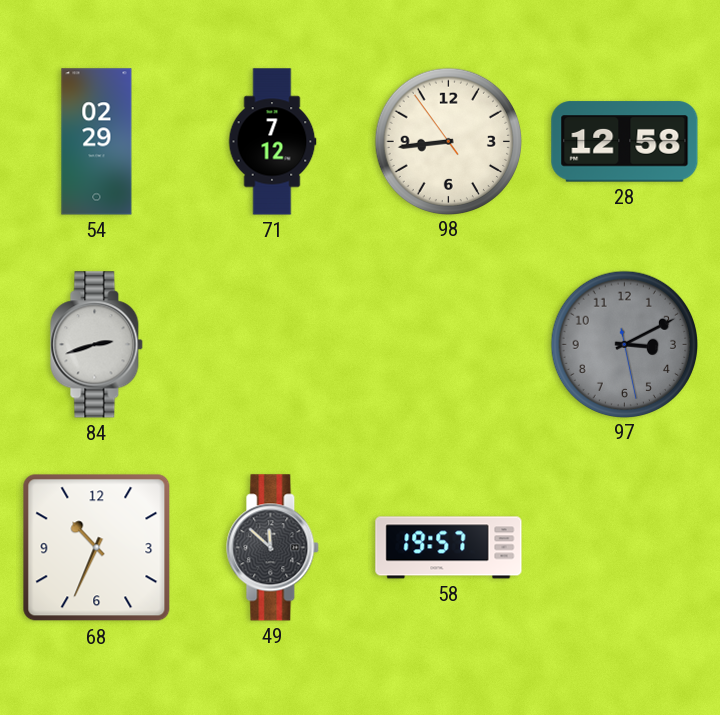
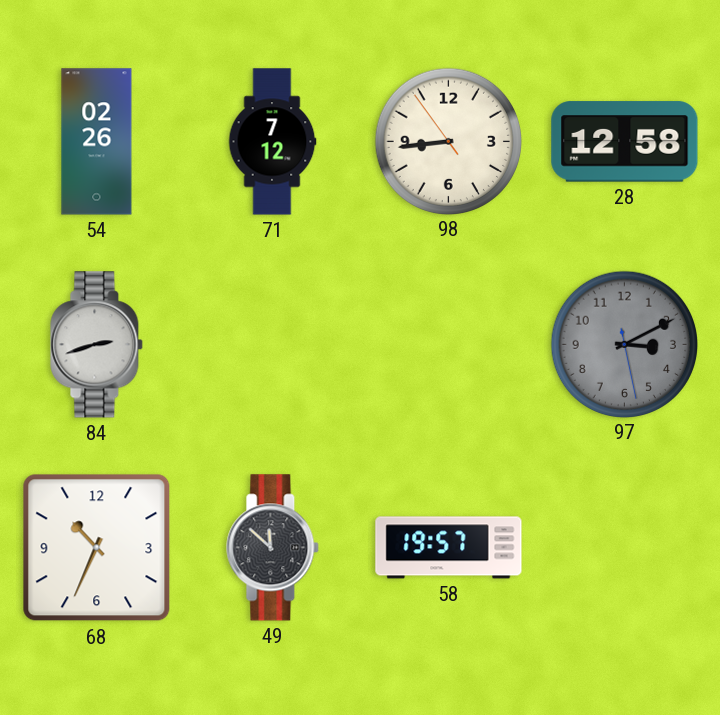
54: 02:29 -> 02:26 (97, 142)
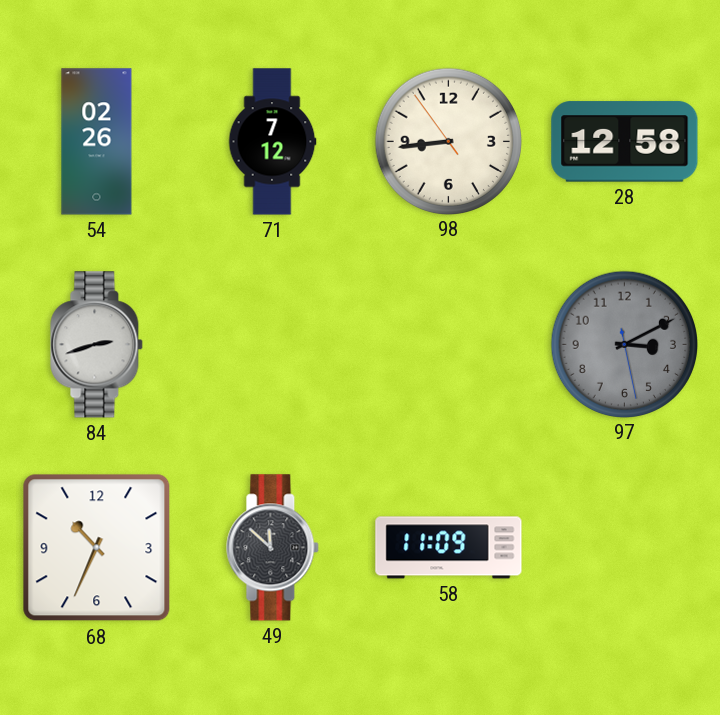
58: 19:57 -> 11:09 (449, 548)
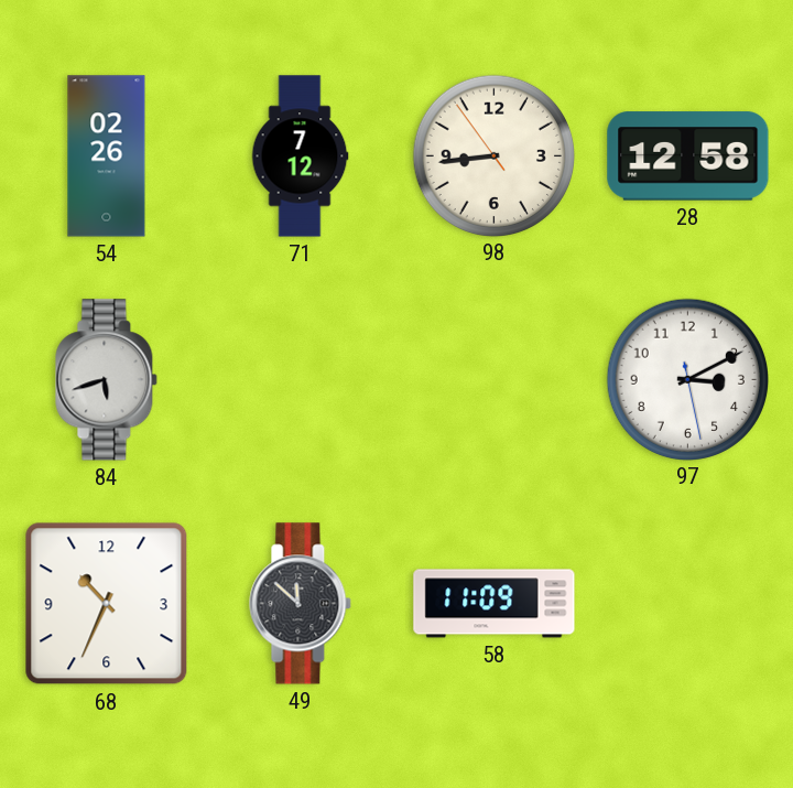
84: 2:42 -> 5:42 (107, 380)
97 dial: grey -> white (687, 379)
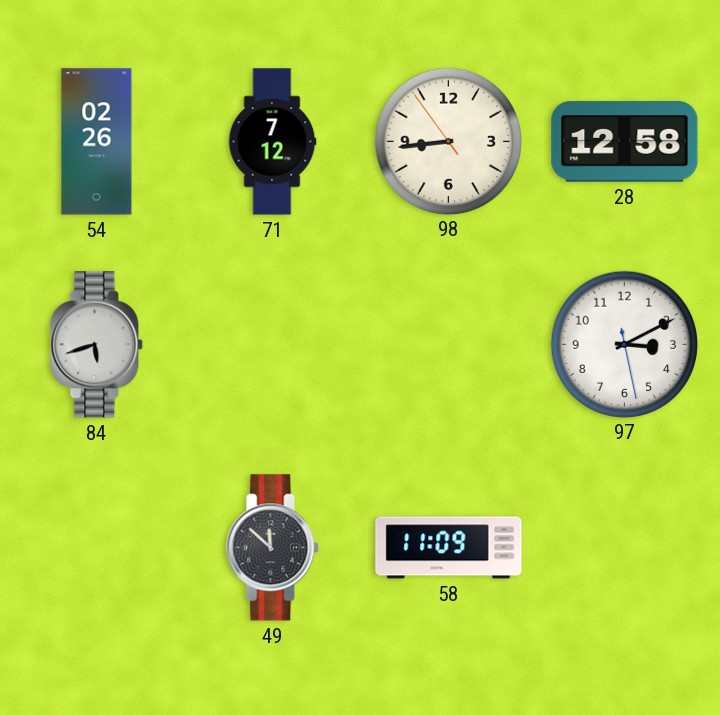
68: 10:34 -> none (107, 604)
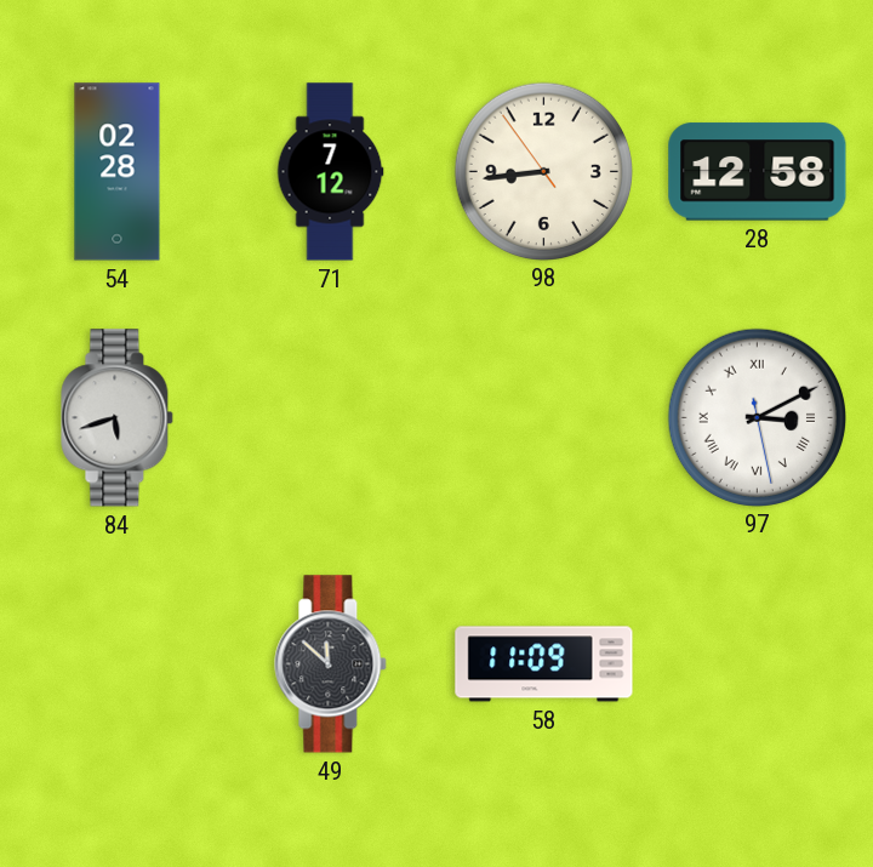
54: 02:26 -> 02:28 (118, 172)
97 numerals: Arabic -> Roman (757, 417)
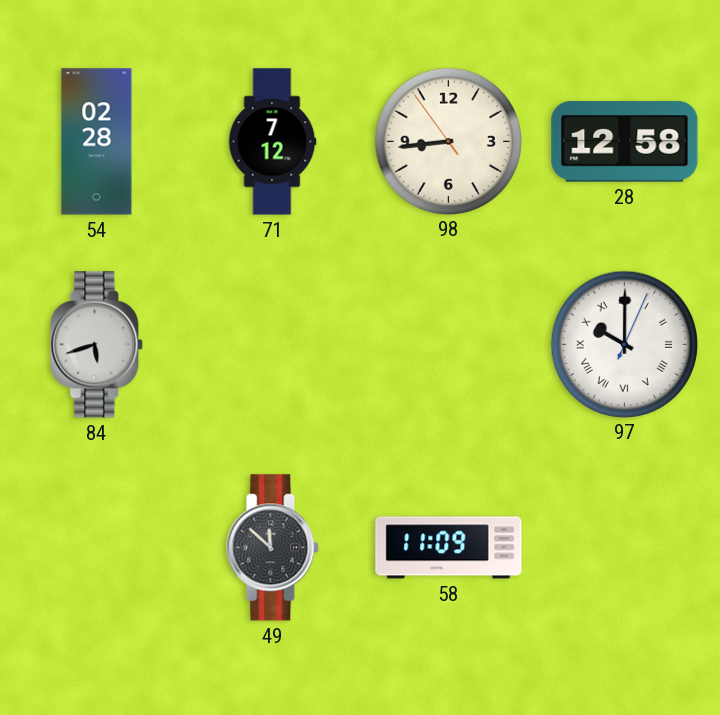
97: 3:10 -> 10:00 (624, 344)
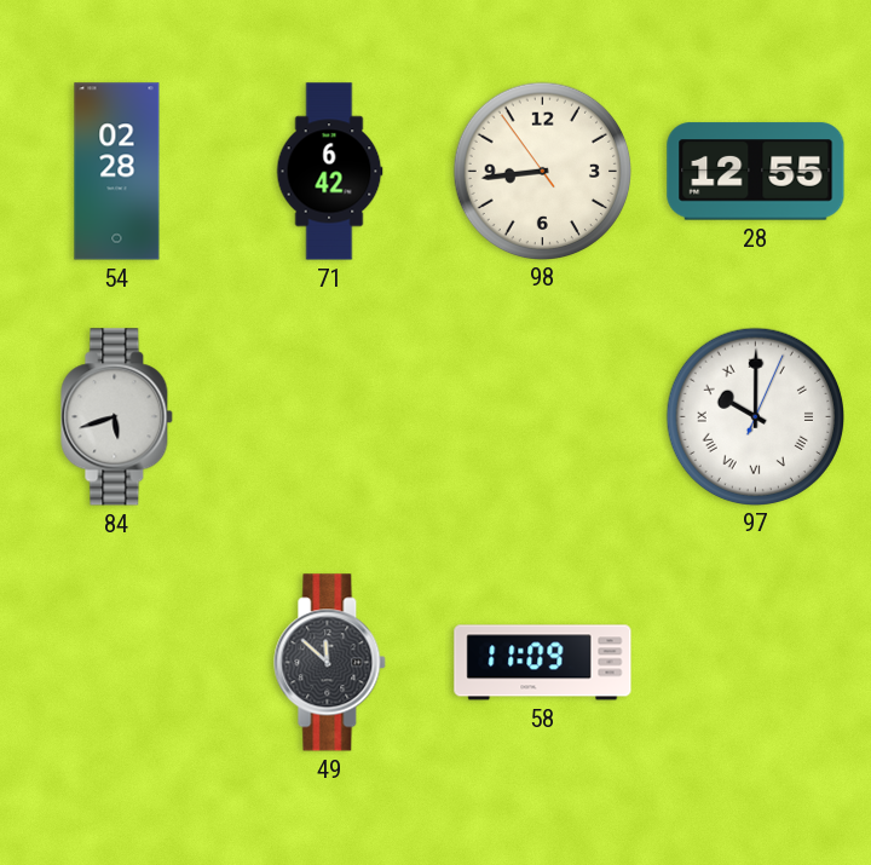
71: 7:12 -> 6:42 (329, 172)
28: 12:58 -> 12:55 (756, 172)
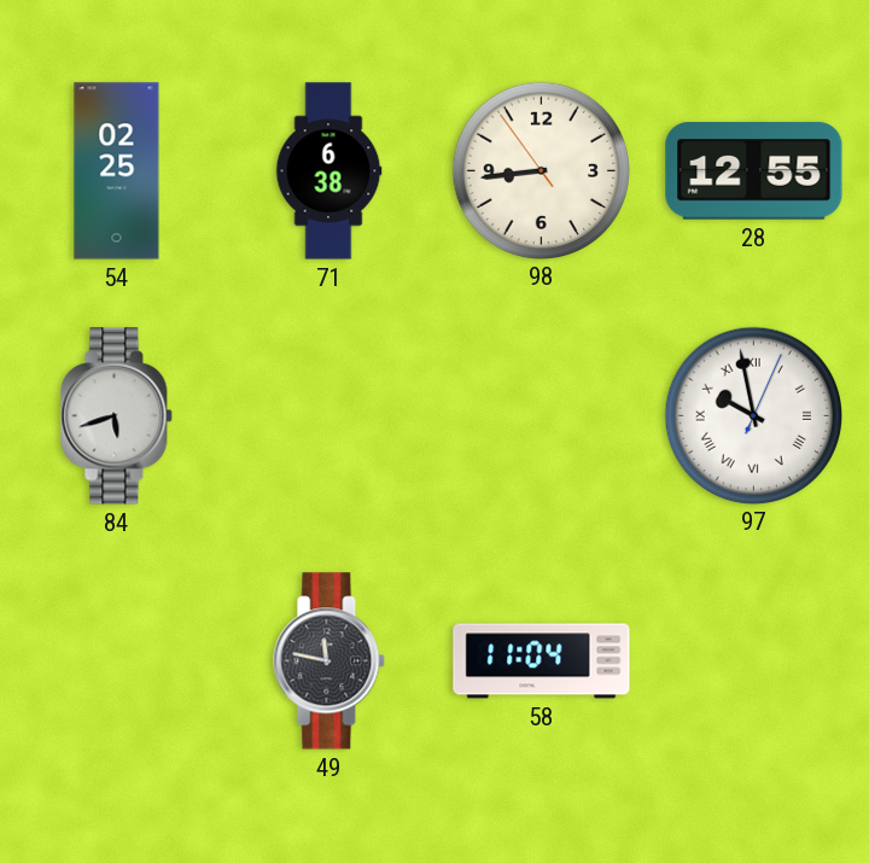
54: 02:28 -> 02:25 (117, 171)
71: 6:42 -> 6:38 (328, 171)
97: 10:00 -> 9:58 (753, 415)
49: 11:52 -> 11:47 (329, 661)
58: 11:09 -> 11:04 (542, 661)
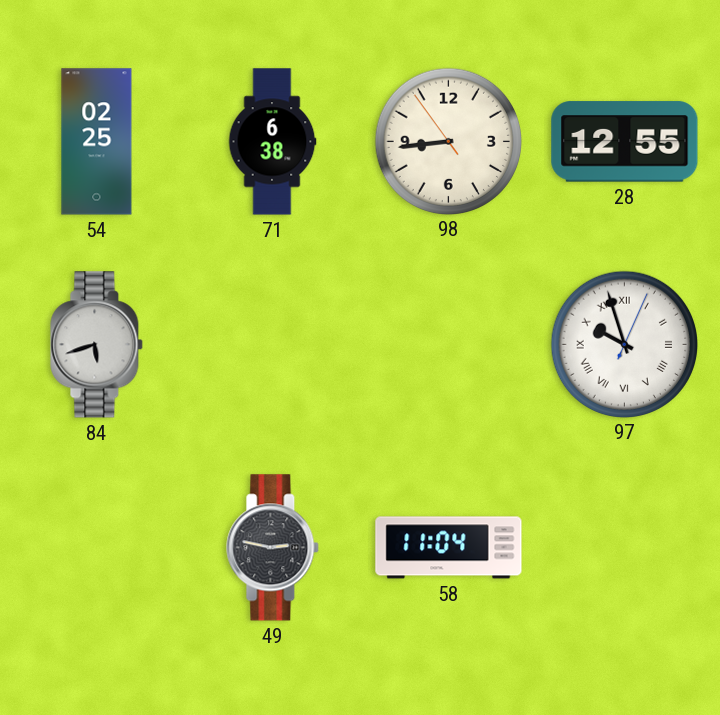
97: 9:58 -> 9:57 (624, 344)
49: 11:47 -> 2:47 (273, 548)
